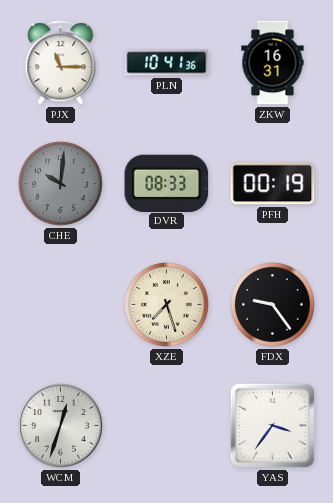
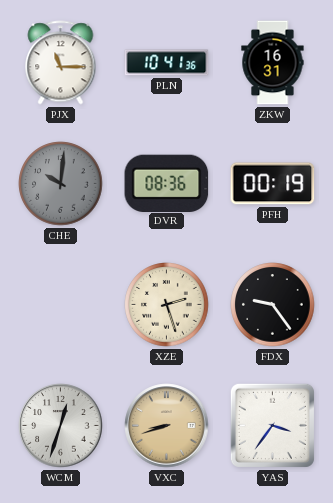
DVR: 08:33 -> 08:36 (167, 183)
XZE: 7:27 -> 2:27 (167, 305)
VXC: none -> 8:42 (167, 426)
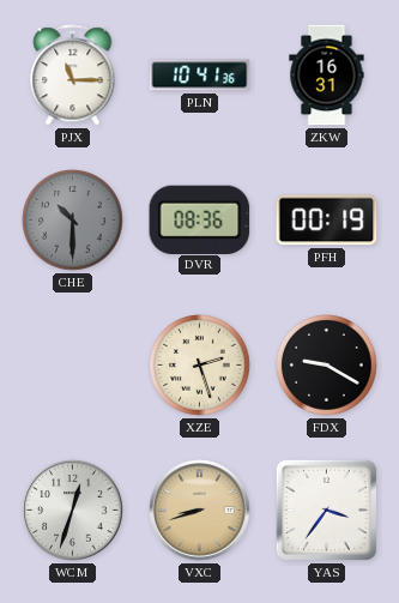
CHE: 10:01 -> 10:30 (73, 221)
FDX: 9:24 -> 9:20 (327, 366)
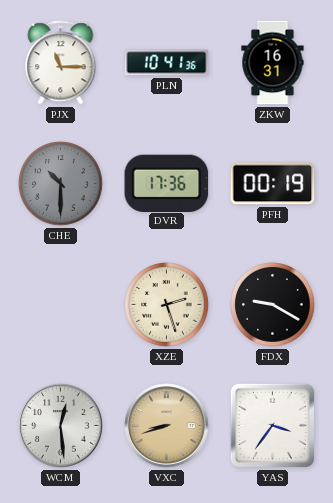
DVR: 08:36 -> 17:36 (167, 183)
WCM: 12:33 -> 12:29 (61, 426)
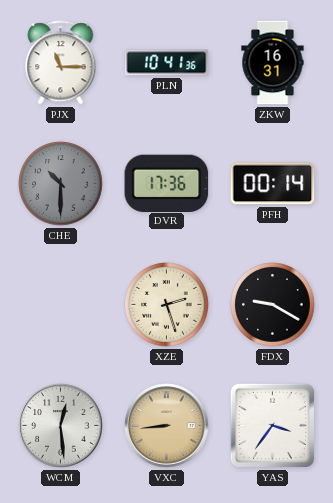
PFH: 00:19 -> 00:14 (273, 184)
VXC: 8:42 -> 8:44 (167, 426)
